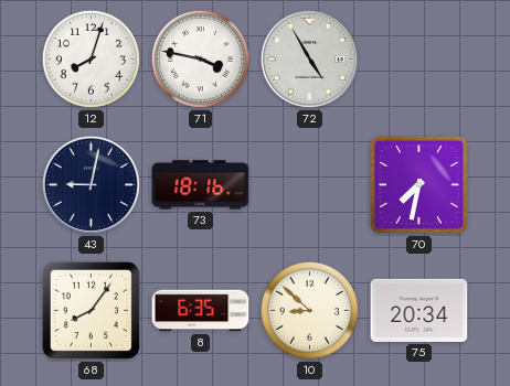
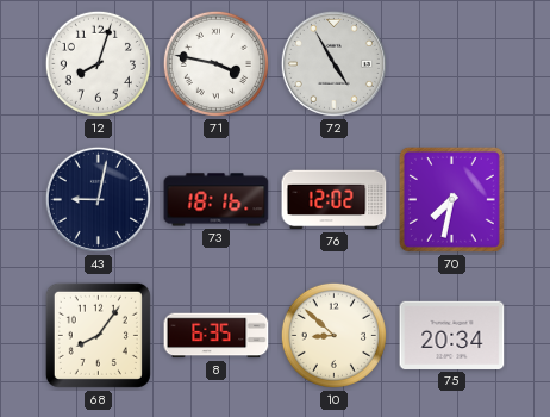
76: none -> 12:02 (335, 200)
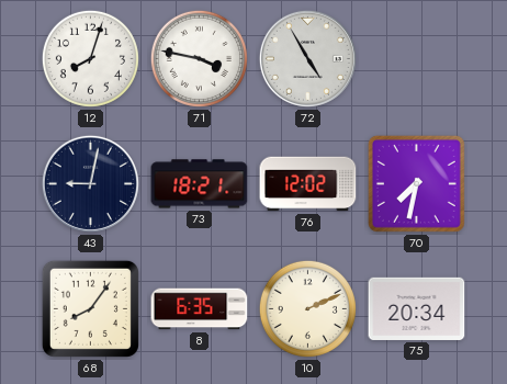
73: 18:16 -> 18:21 (200, 184)
10: 8:52 -> 2:11 (307, 308)
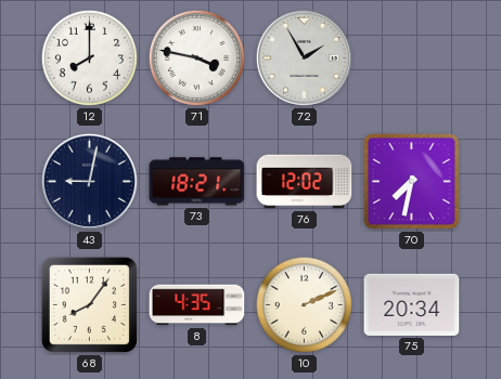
12: 8:03 -> 8:00 (89, 57)
72: 4:55 -> 1:55 (304, 57)
8: 6:35 -> 4:35 (197, 305)
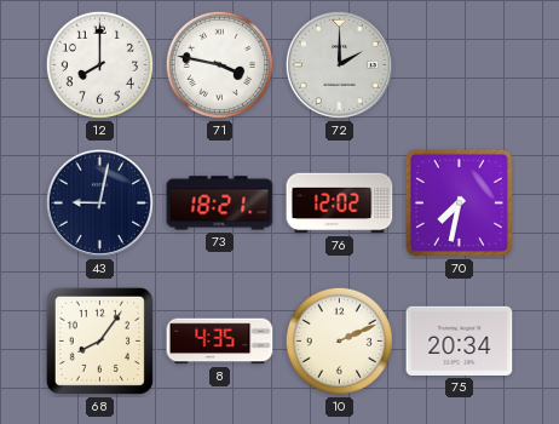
72: 1:55 -> 2:00 (339, 64)
